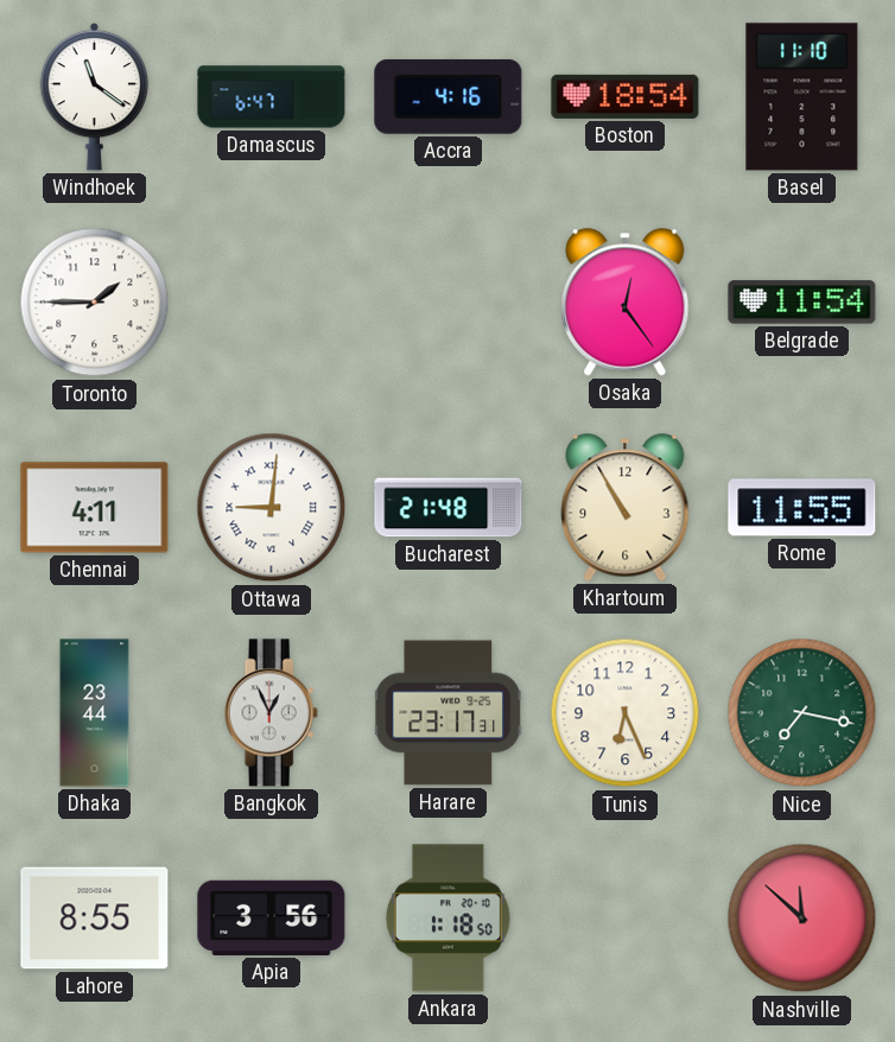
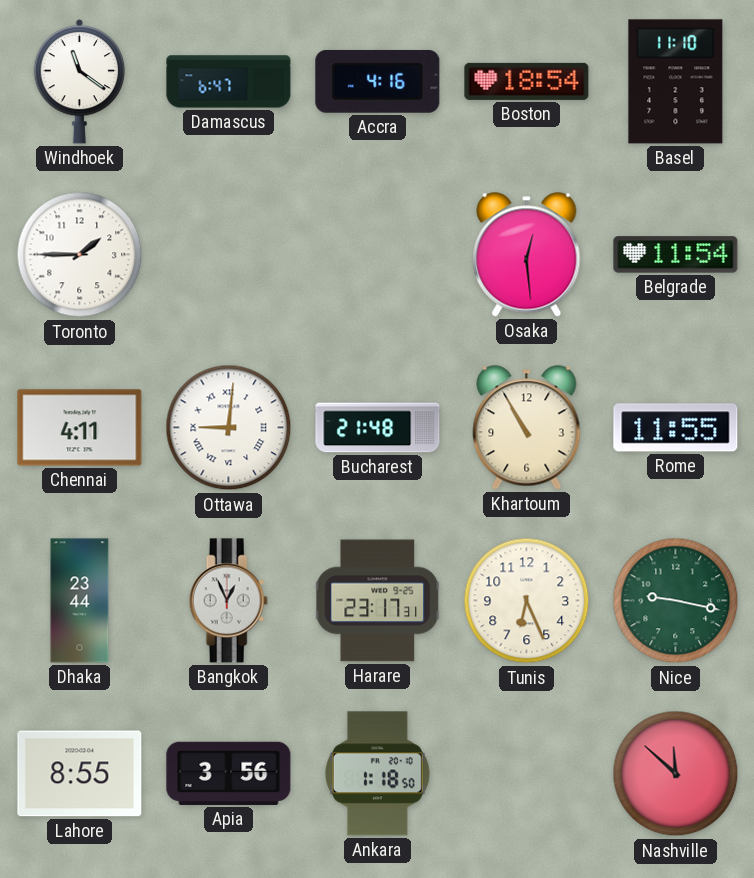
Osaka: 12:24 -> 12:29 (527, 255)
Nice: 7:17 -> 9:17 (676, 601)
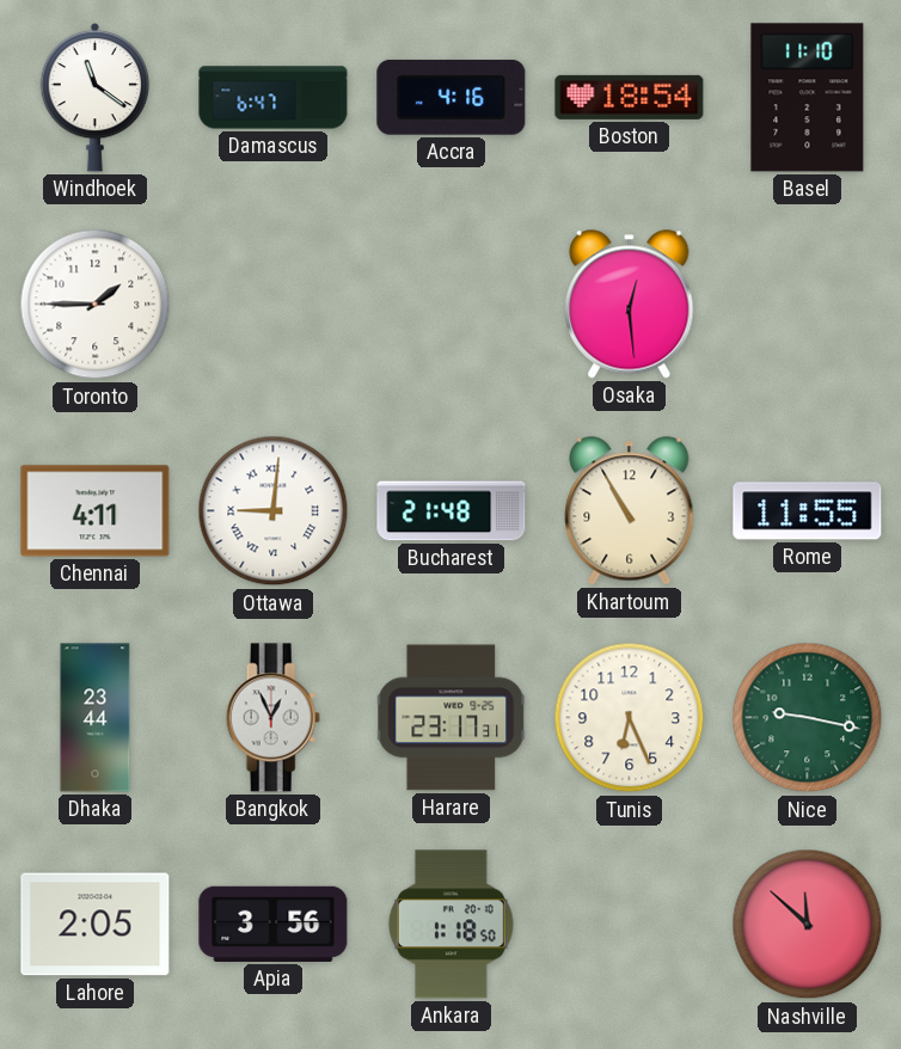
Belgrade: 11:54 -> none (676, 255)
Lahore: 8:55 -> 2:05 (96, 925)
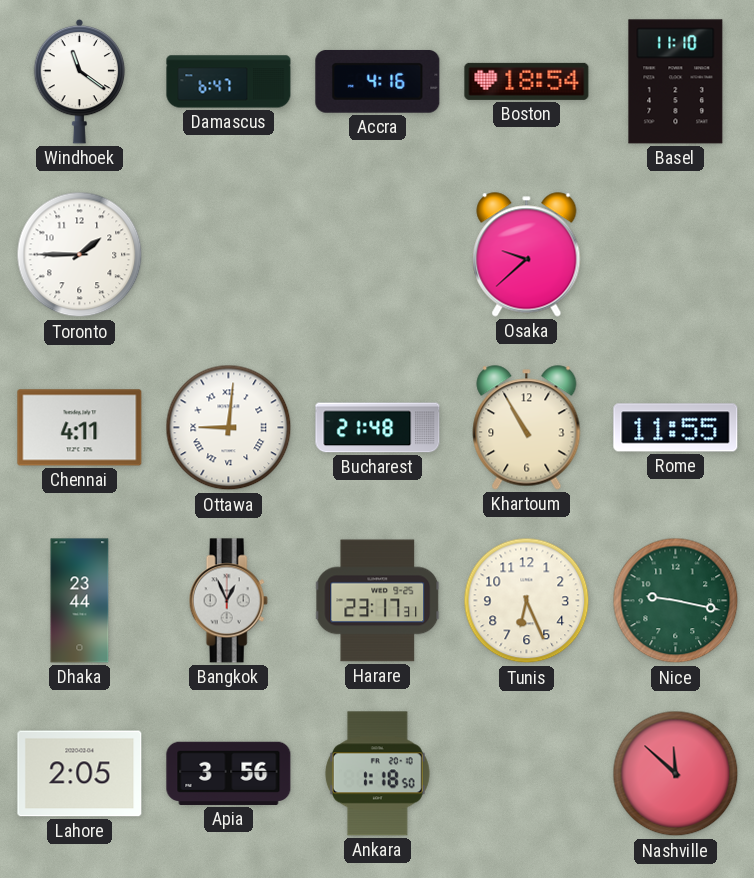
Osaka: 12:29 -> 9:38 (527, 255)
